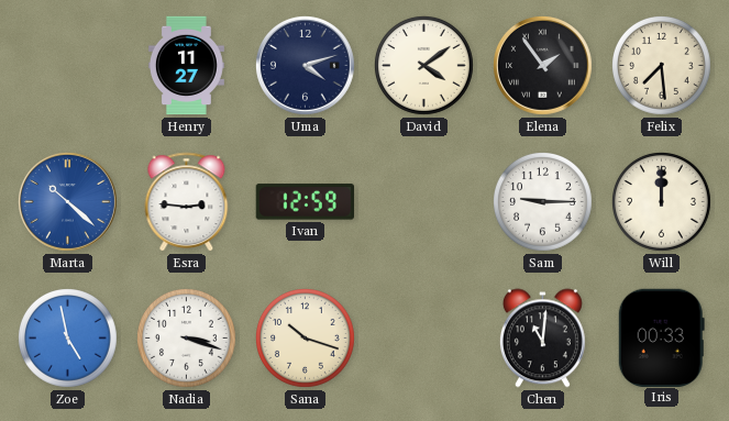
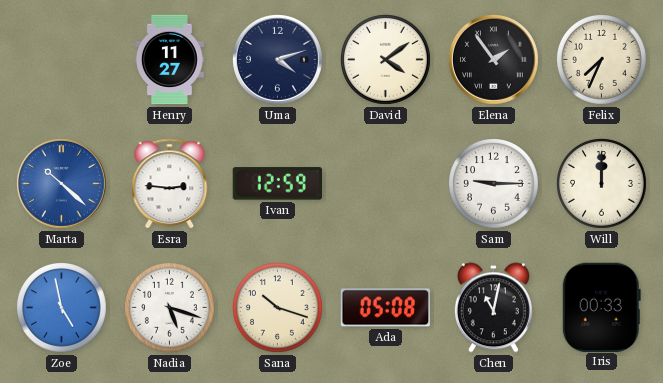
Felix: 7:29 -> 7:34 (602, 60)
Nadia: 3:18 -> 5:18 (170, 308)
Ada: none -> 05:08 (386, 308)
Chen: 11:01 -> 11:02 (493, 308)
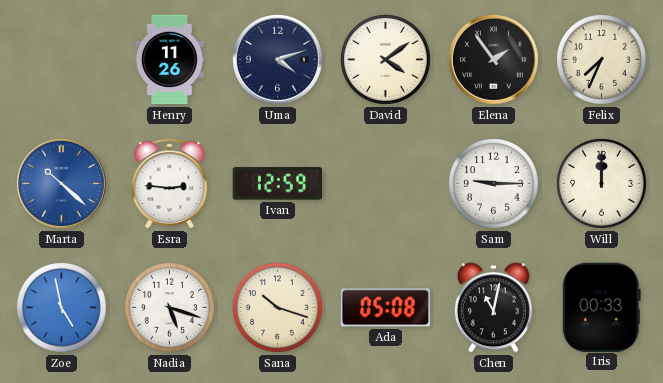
Henry: 11:27 -> 11:26 (169, 60)
